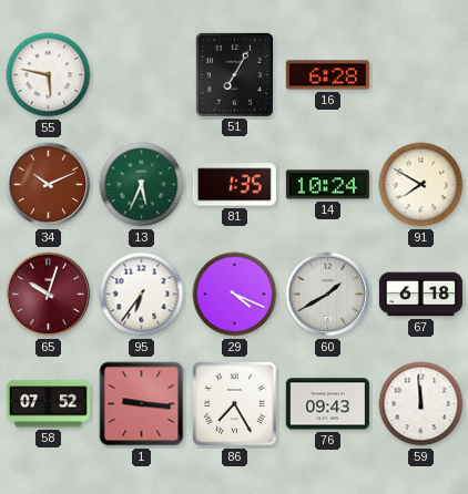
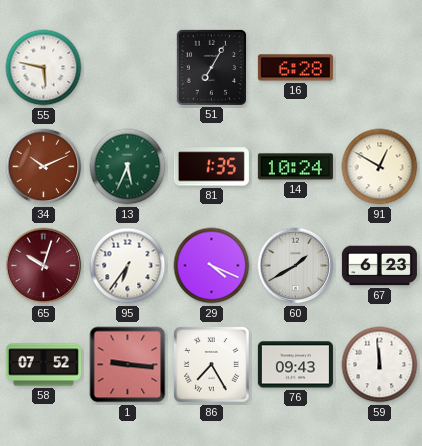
91: 7:50 -> 12:50 (380, 167)
67: 6:18 -> 6:23 (379, 266)
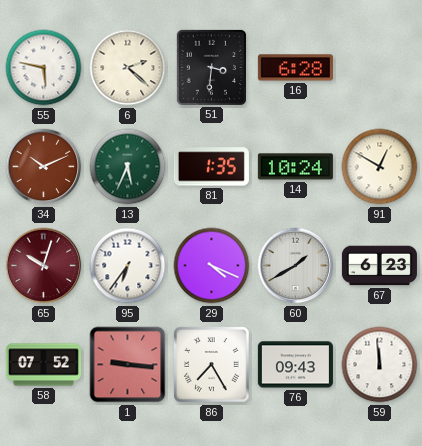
6: none -> 2:22 (128, 68)
51: 7:05 -> 3:31 (211, 67)
